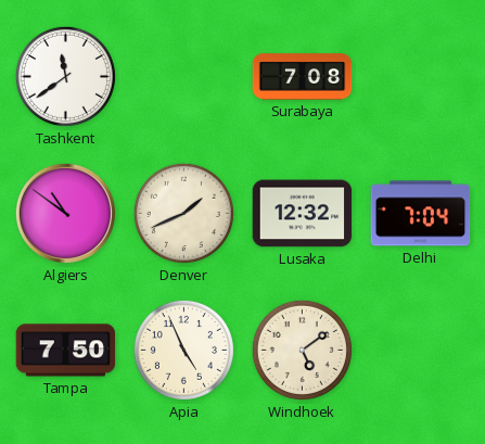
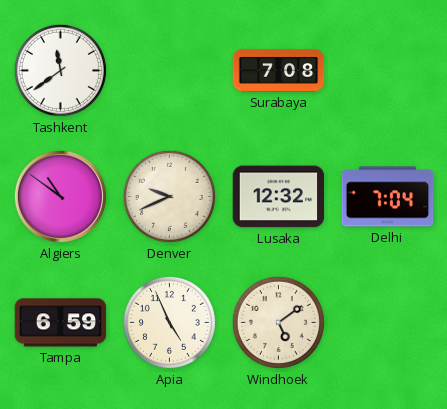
Denver: 1:41 -> 9:41 (169, 196)
Tampa: 7:50 -> 6:59 (61, 323)
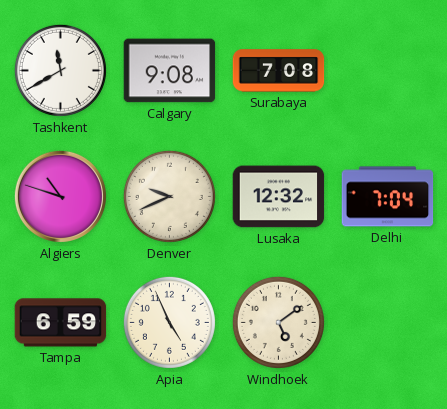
Tashkent: 11:39 -> 11:40 (60, 70)
Calgary: none -> 9:08 (170, 71)
Algiers: 10:51 -> 10:48 (60, 196)
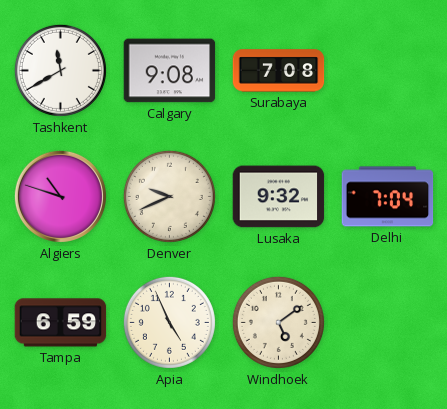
Lusaka: 12:32 -> 9:32 (279, 197)
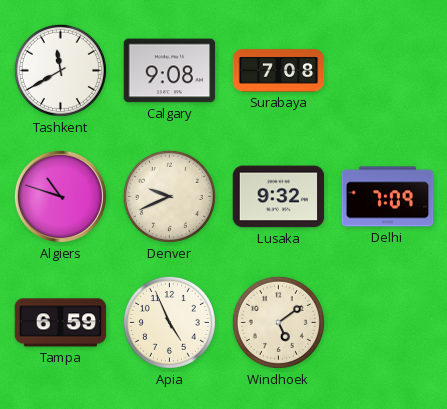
Delhi: 7:04 -> 7:09 (388, 197)
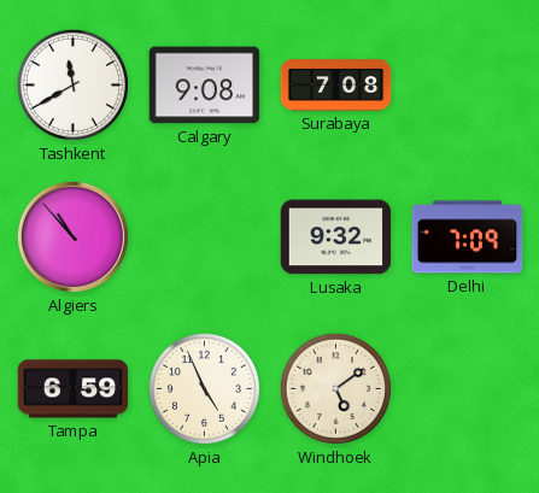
Algiers: 10:48 -> 10:53 (72, 236)
Denver: 9:41 -> none (169, 196)
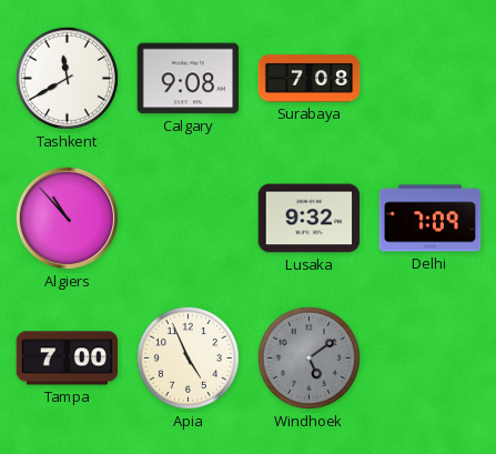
Tampa: 6:59 -> 7:00 (68, 359)
Windhoek dial: cream -> grey (308, 357)
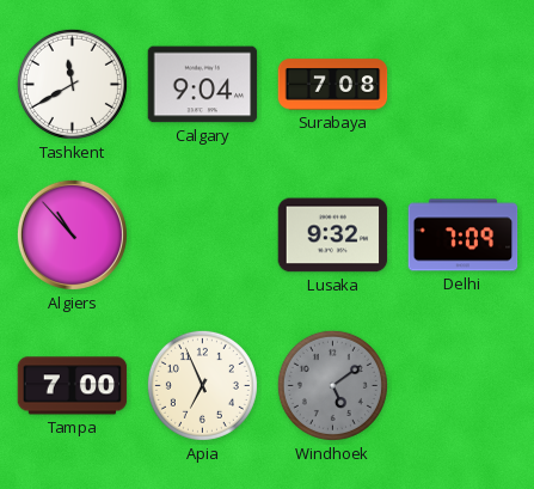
Calgary: 9:08 -> 9:04 (203, 85)
Apia: 4:56 -> 6:56 (202, 385)
